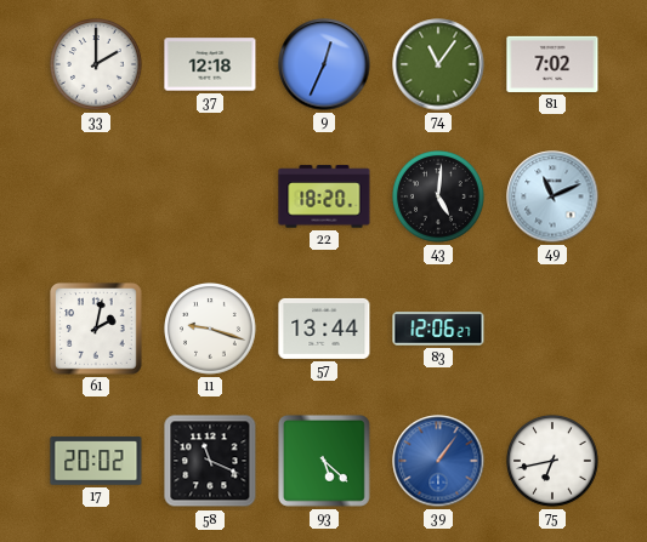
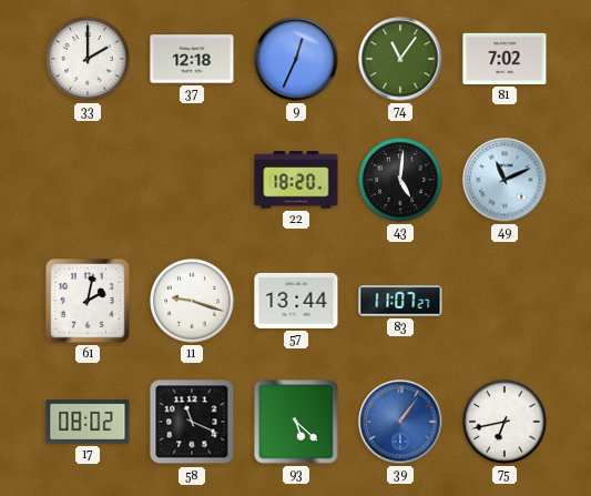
83: 12:06 -> 11:07 (400, 301)
17: 20:02 -> 08:02 (88, 422)
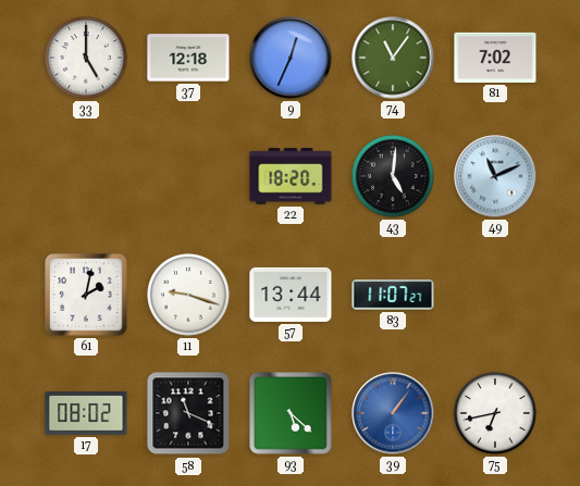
33: 2:00 -> 5:00 (87, 59)
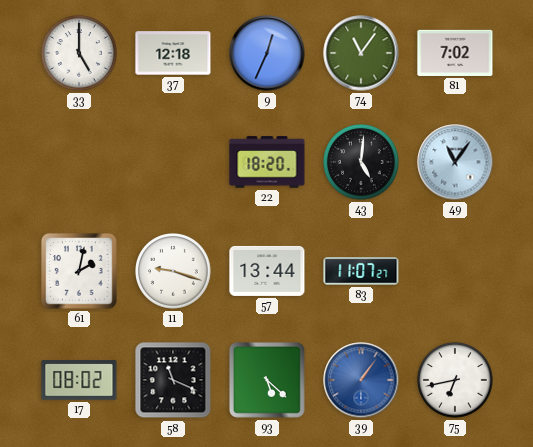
49: 11:11 -> 11:06 (455, 162)
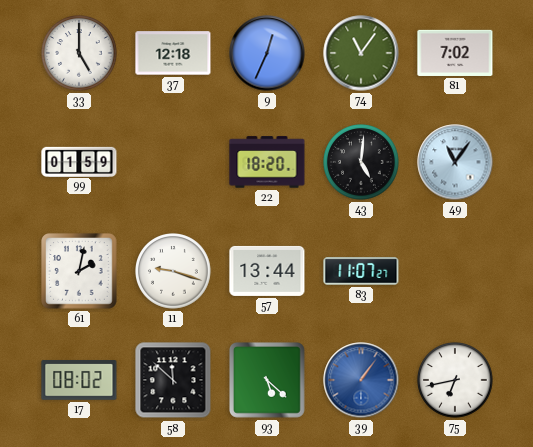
99: none -> 01:59 (79, 161)
58: 11:19 -> 11:52 (173, 380)
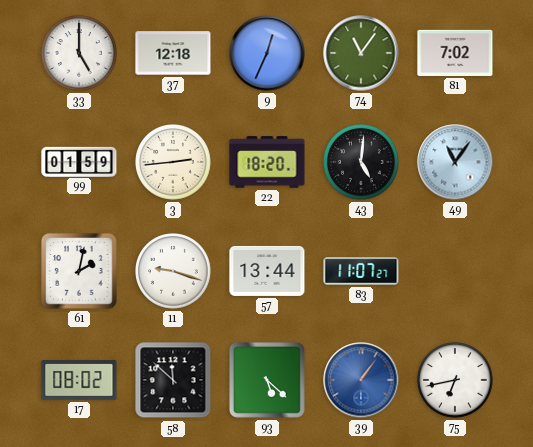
3: none -> 2:44 (174, 163)
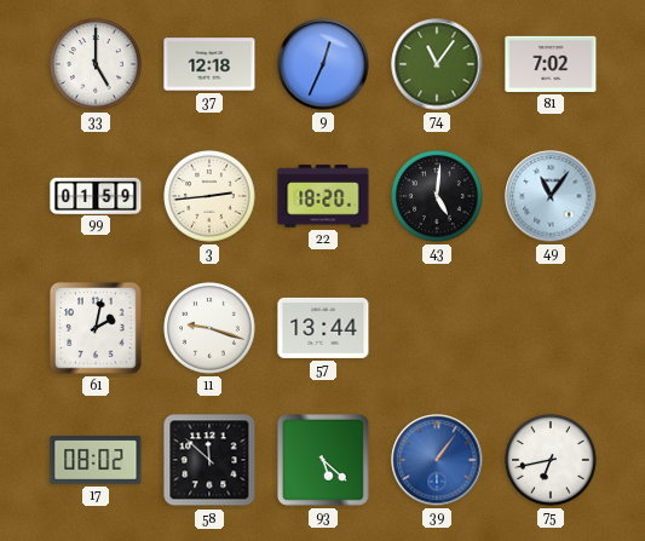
83: 11:07 -> none (361, 271)
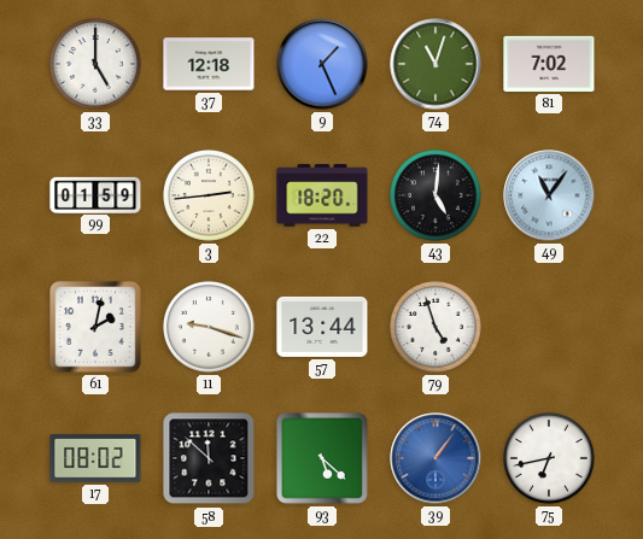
9: 12:34 -> 1:26 (322, 64)
74: 11:06 -> 11:03 (436, 64)
79: none -> 4:57 (437, 328)
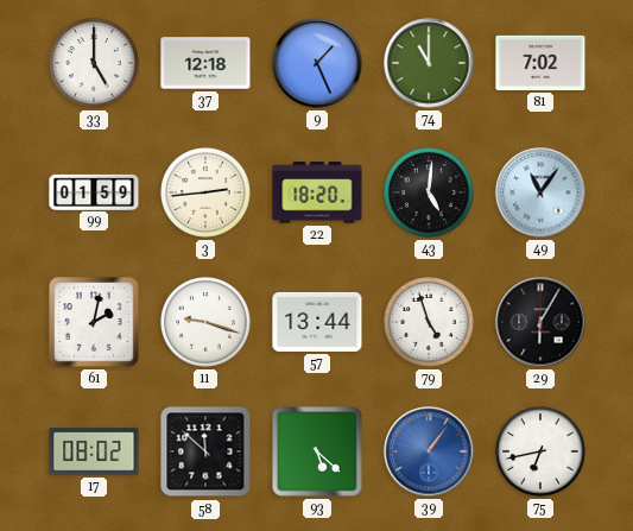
74: 11:03 -> 11:00 (429, 63)
29: none -> 6:05 (540, 322)
